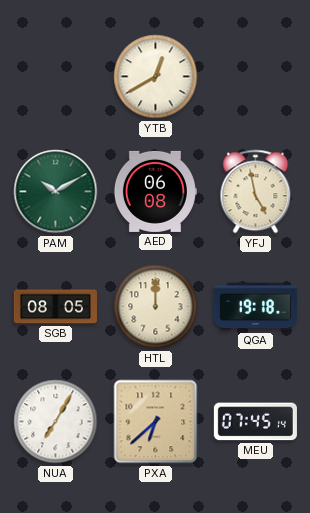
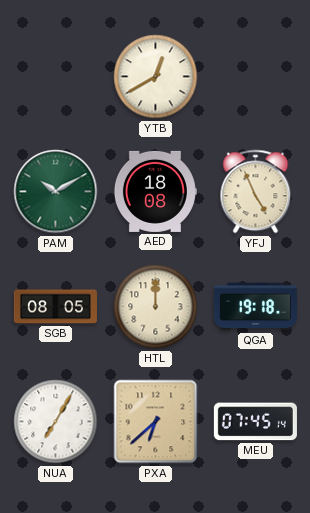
AED: 06:08 -> 18:08 (155, 191)
YFJ: 4:58 -> 4:56 (256, 192)
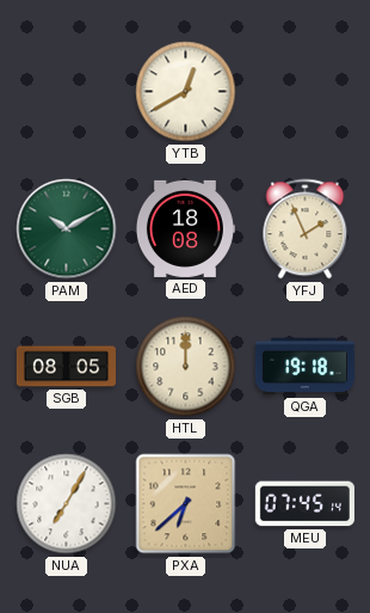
YFJ: 4:56 -> 1:56 (306, 229)
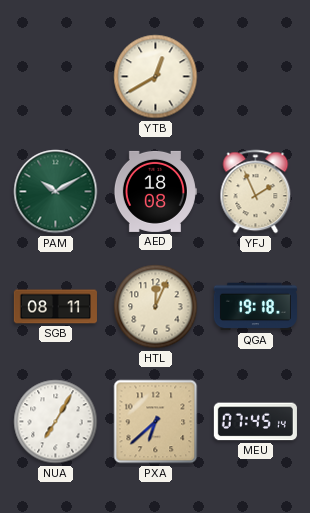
SGB: 08:05 -> 08:11 (55, 307)
HTL: 12:00 -> 12:04 (156, 307)
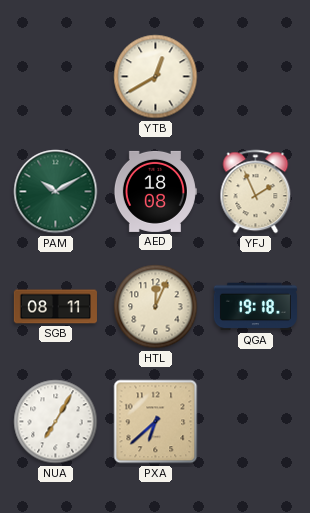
MEU: 07:45 -> none (255, 422)
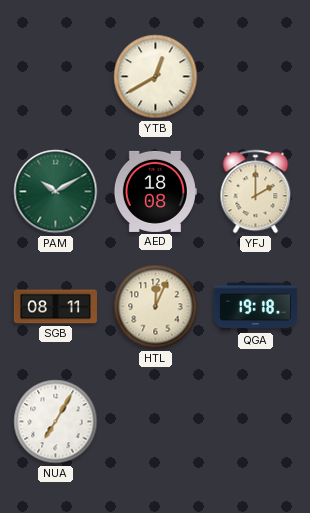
YFJ: 1:56 -> 2:00 (256, 192)
PXA: 6:38 -> none (156, 422)
